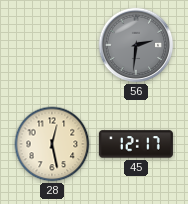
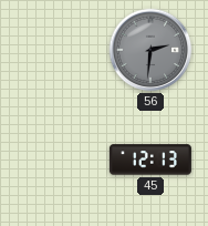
28: 12:28 -> none (52, 144)
45: 12:17 -> 12:13 (150, 160)
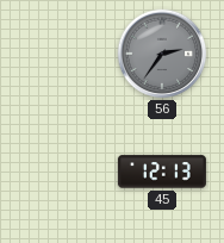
56: 2:31 -> 2:36 (162, 54)
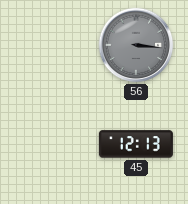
56: 2:36 -> 3:16 (136, 45)
